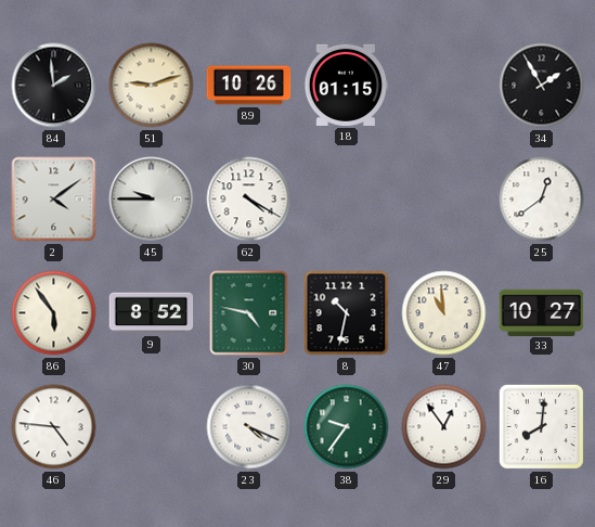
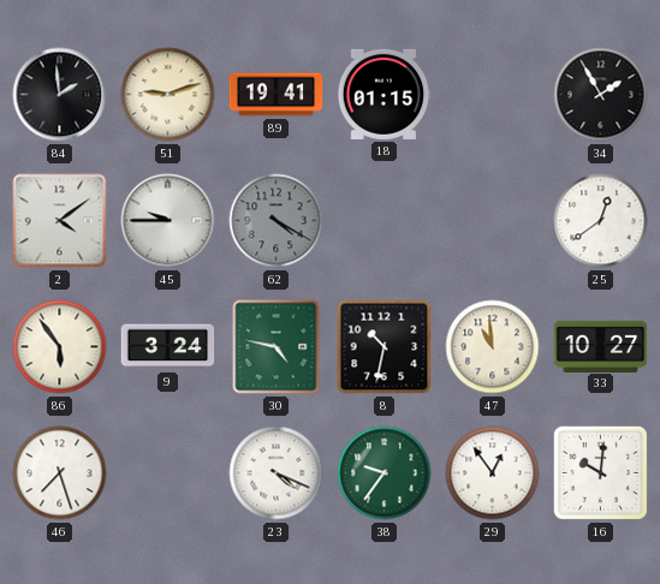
89: 10:26 -> 19:41 (277, 95)
62 dial: white -> grey (277, 221)
9: 8:52 -> 3:24 (168, 347)
46: 4:46 -> 7:27 (60, 473)
16: 8:01 -> 10:01 (600, 472)
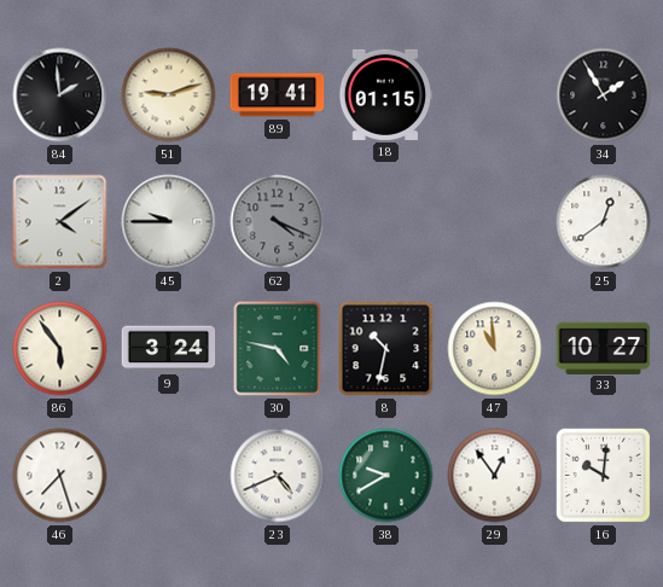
62: 4:20 -> 4:19 (278, 222)
23: 4:19 -> 4:41 (278, 476)
38: 9:36 -> 9:40 (386, 476)
